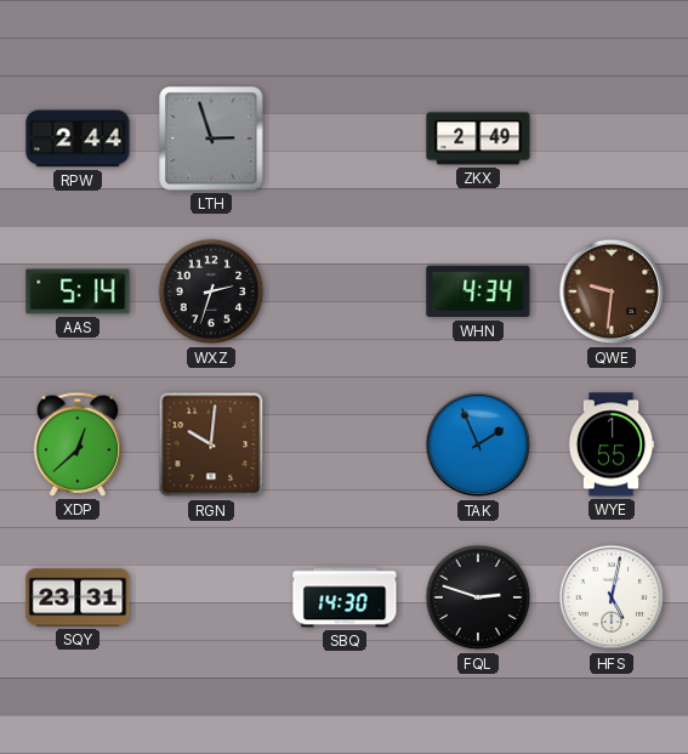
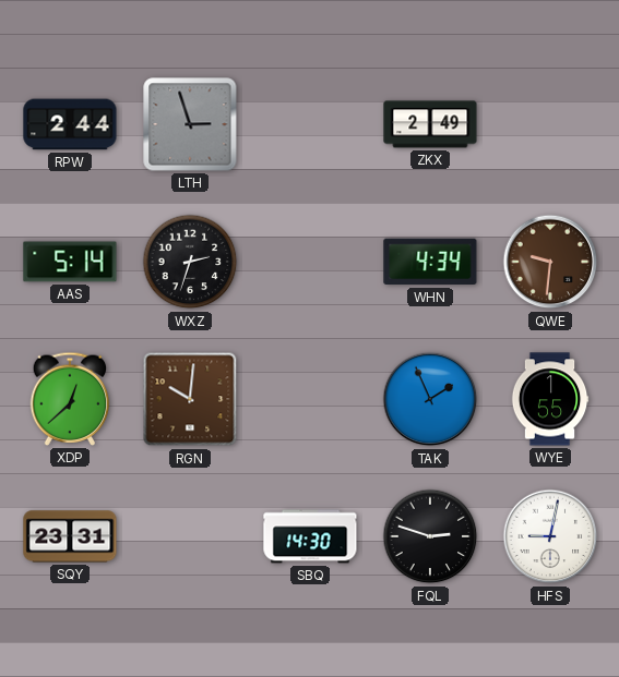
HFS: 5:02 -> 9:02 (550, 536)
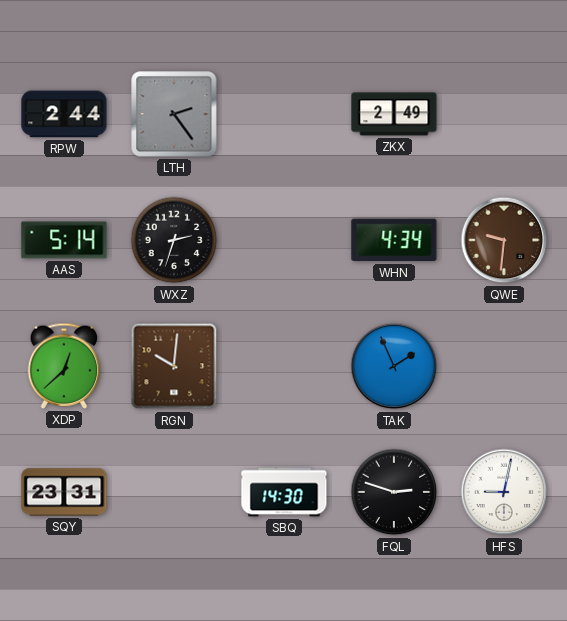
LTH: 2:57 -> 2:24 (174, 114)
WYE: 1:55 -> none (550, 399)
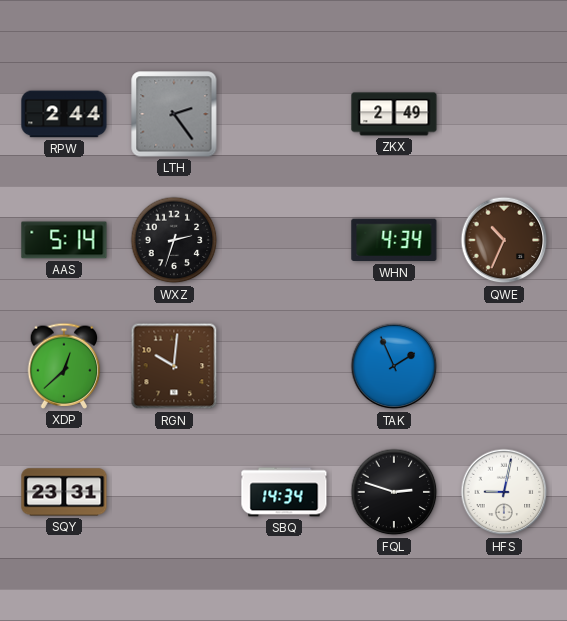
QWE: 9:31 -> 10:34 (504, 240)
SBQ: 14:30 -> 14:34 (284, 492)
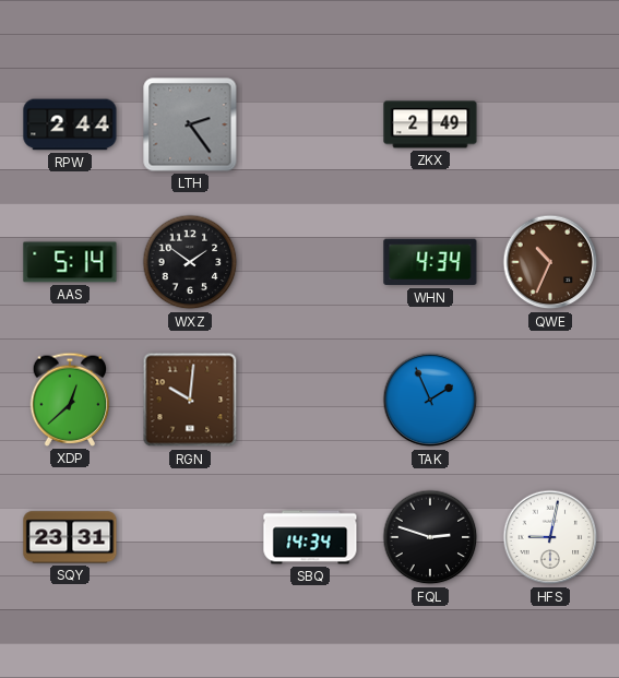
WXZ: 2:33 -> 1:51 (190, 262)
